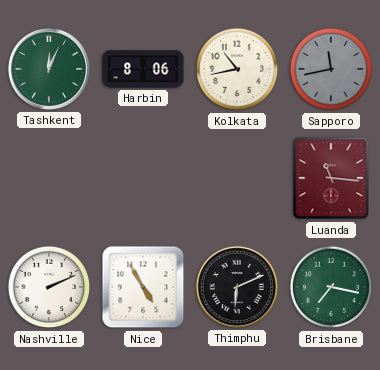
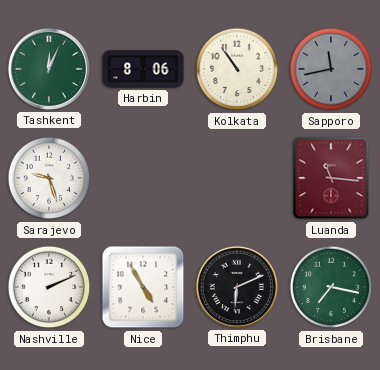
Kolkata: 10:43 -> 10:54 (237, 69)
Sarajevo: none -> 9:27 (49, 178)
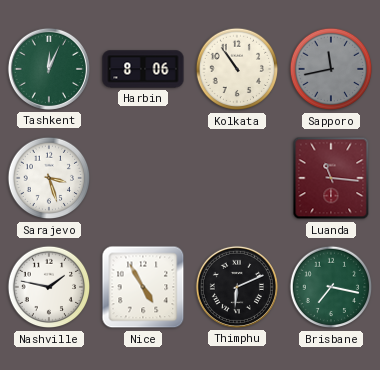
Sarajevo: 9:27 -> 3:27 (49, 178)
Nashville: 2:11 -> 1:47 (49, 287)
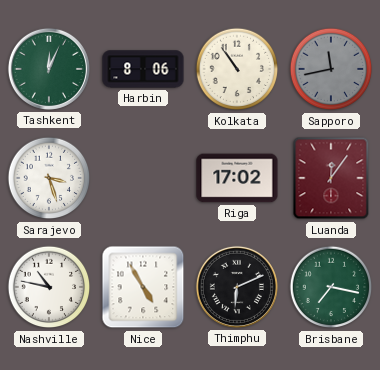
Riga: none -> 17:02 (237, 178)
Luanda: 11:16 -> 12:06 (331, 178)
Nashville: 1:47 -> 10:47 (49, 287)
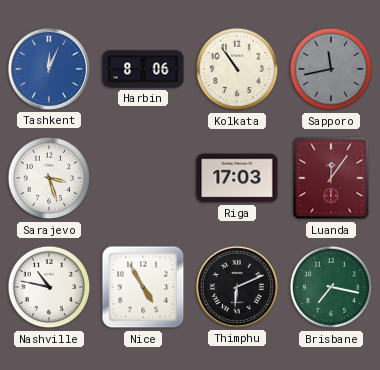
Tashkent dial: green -> blue (49, 69)
Riga: 17:02 -> 17:03 (237, 178)
